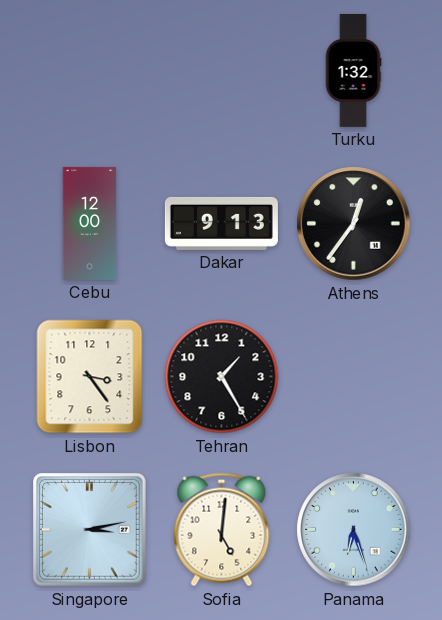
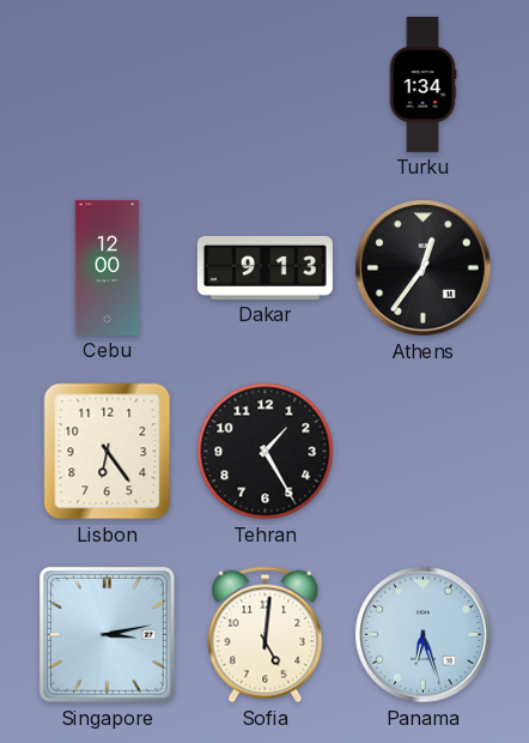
Turku: 1:32 -> 1:34 (422, 84)
Lisbon: 3:24 -> 6:24 (108, 452)
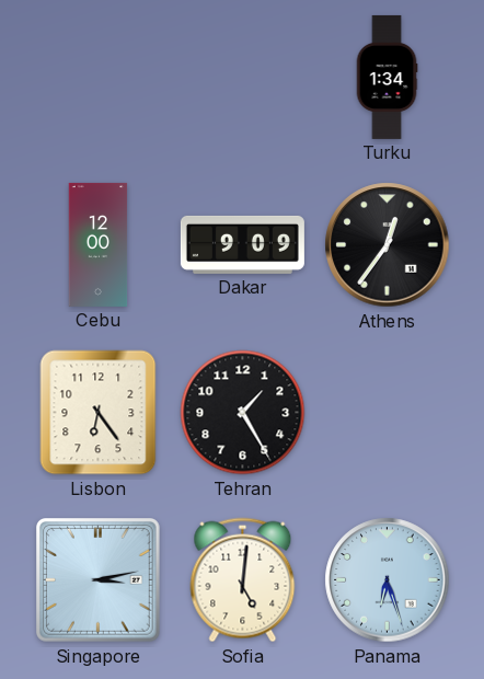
Dakar: 9:13 -> 9:09 (242, 244)
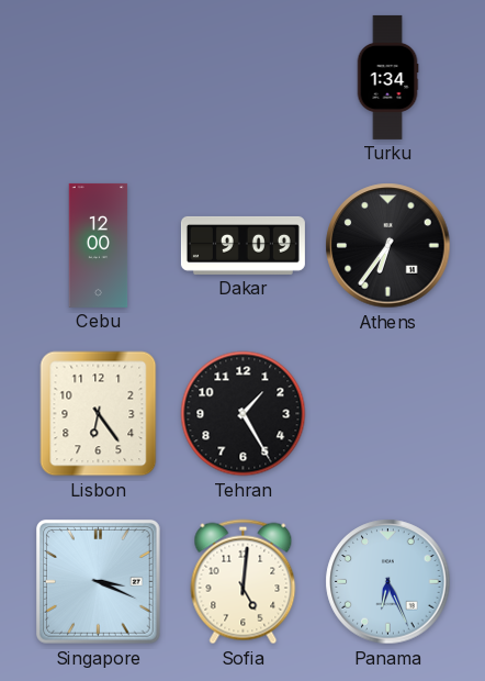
Athens: 12:36 -> 6:36 (388, 246)
Singapore: 3:13 -> 3:19 (99, 582)
Panama: 6:27 -> 6:26 (388, 582)
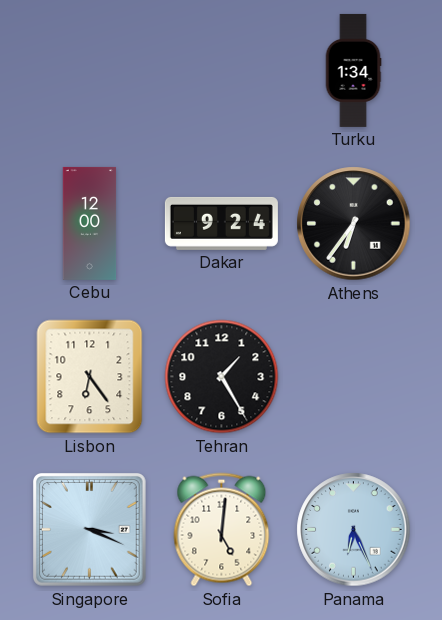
Dakar: 9:09 -> 9:24 (221, 223)
